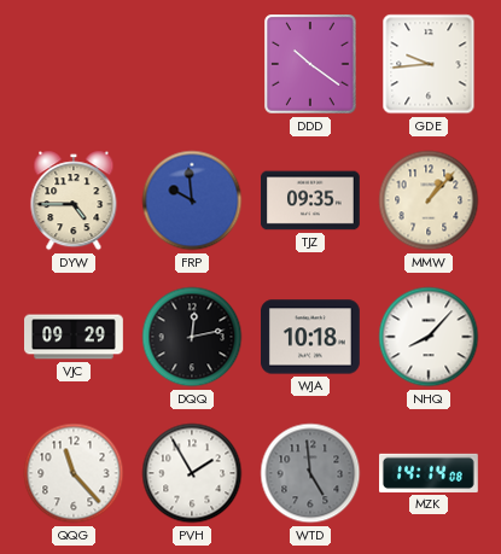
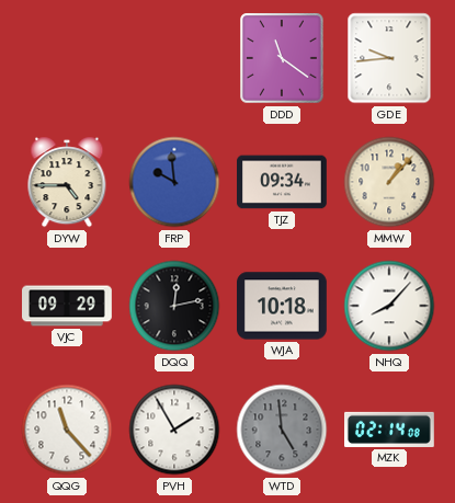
DDD: 10:21 -> 11:21 (283, 58)
TJZ: 09:35 -> 09:34 (283, 182)
MZK: 14:14 -> 02:14 (390, 430)
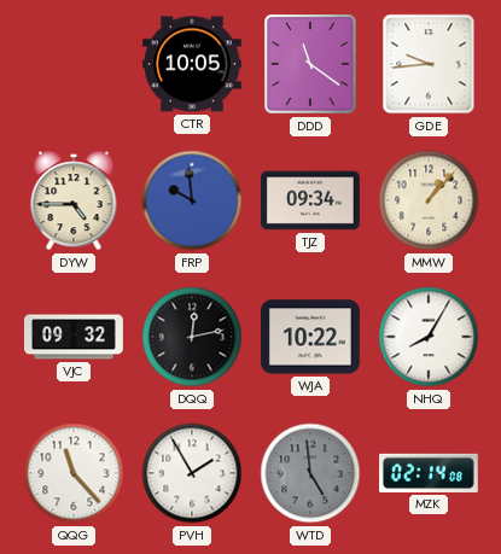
CTR: none -> 10:05 (193, 64)
VJC: 09:29 -> 09:32 (74, 337)
WJA: 10:18 -> 10:22 (311, 337)
NHQ: 8:07 -> 8:05 (429, 337)
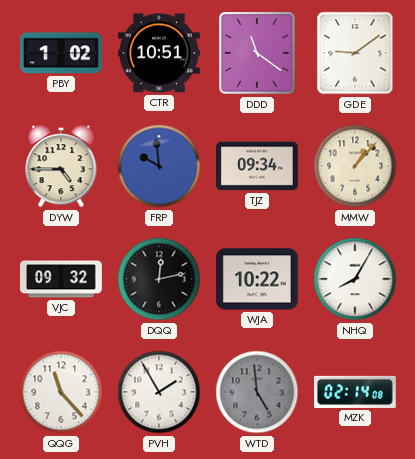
PBY: none -> 1:02 (62, 53)
CTR: 10:05 -> 10:51 (160, 53)
GDE: 9:44 -> 9:09 (355, 53)
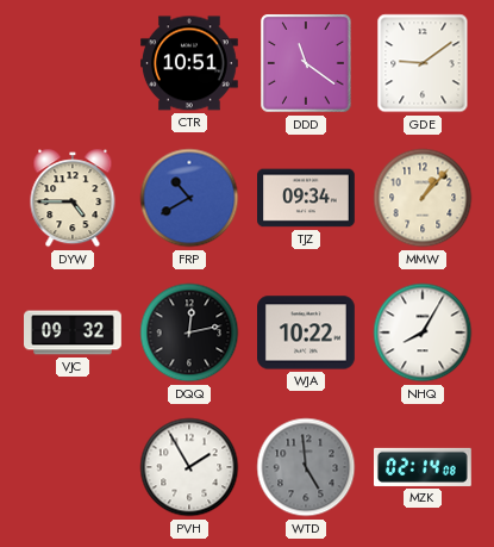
PBY: 1:02 -> none (62, 53)
FRP: 9:59 -> 10:40 (189, 198)
QQG: 11:23 -> none (61, 392)
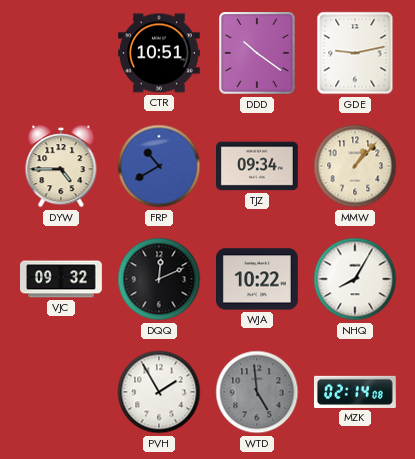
DDD: 11:21 -> 10:21 (258, 53)
GDE: 9:09 -> 9:13 (355, 53)
DQQ: 12:13 -> 12:11 (159, 279)
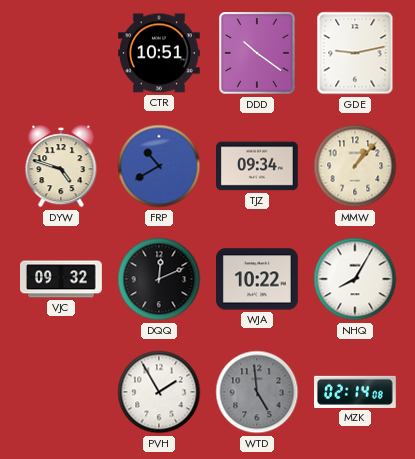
DYW: 4:45 -> 4:48 (61, 166)
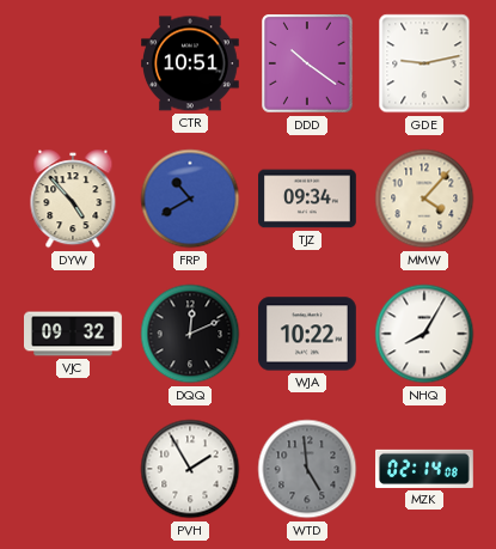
DYW: 4:48 -> 4:53 (73, 199)
MMW: 1:07 -> 4:07 (424, 199)
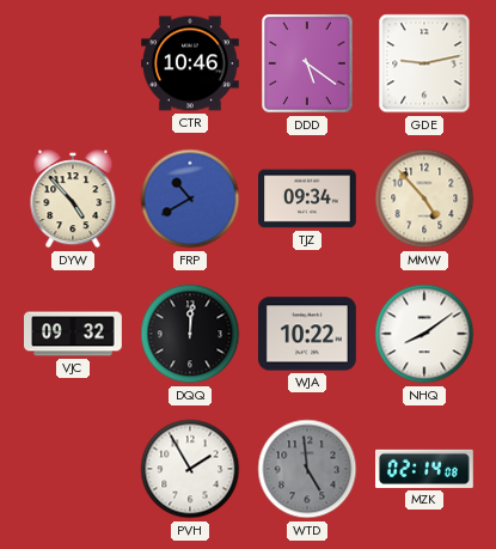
CTR: 10:51 -> 10:46 (191, 63)
DDD: 10:21 -> 5:21 (308, 63)
MMW: 4:07 -> 4:53 (424, 199)
DQQ: 12:11 -> 12:01 (190, 334)
NHQ: 8:05 -> 8:09 (424, 334)
